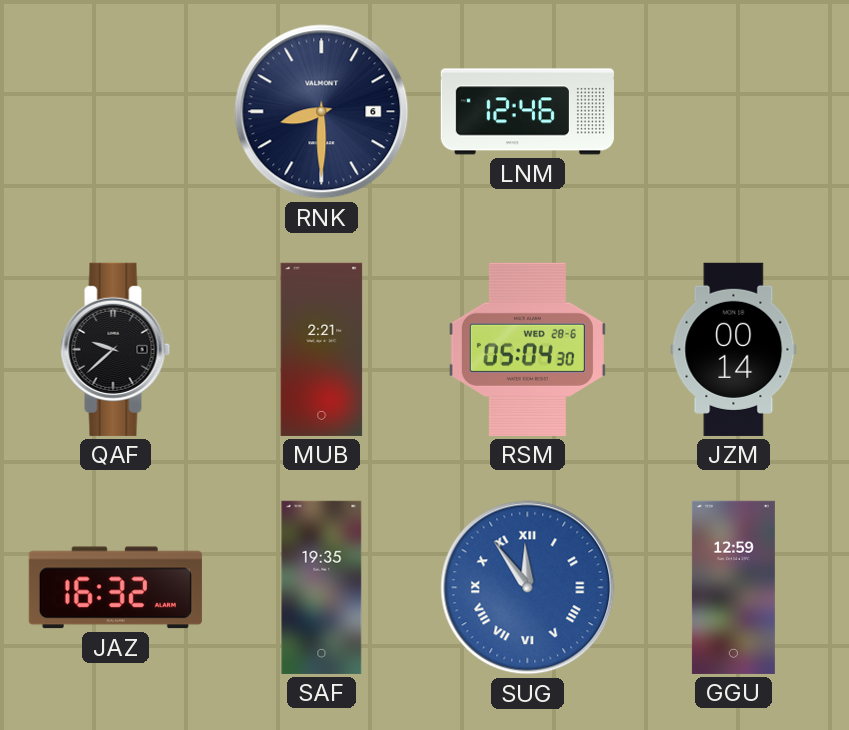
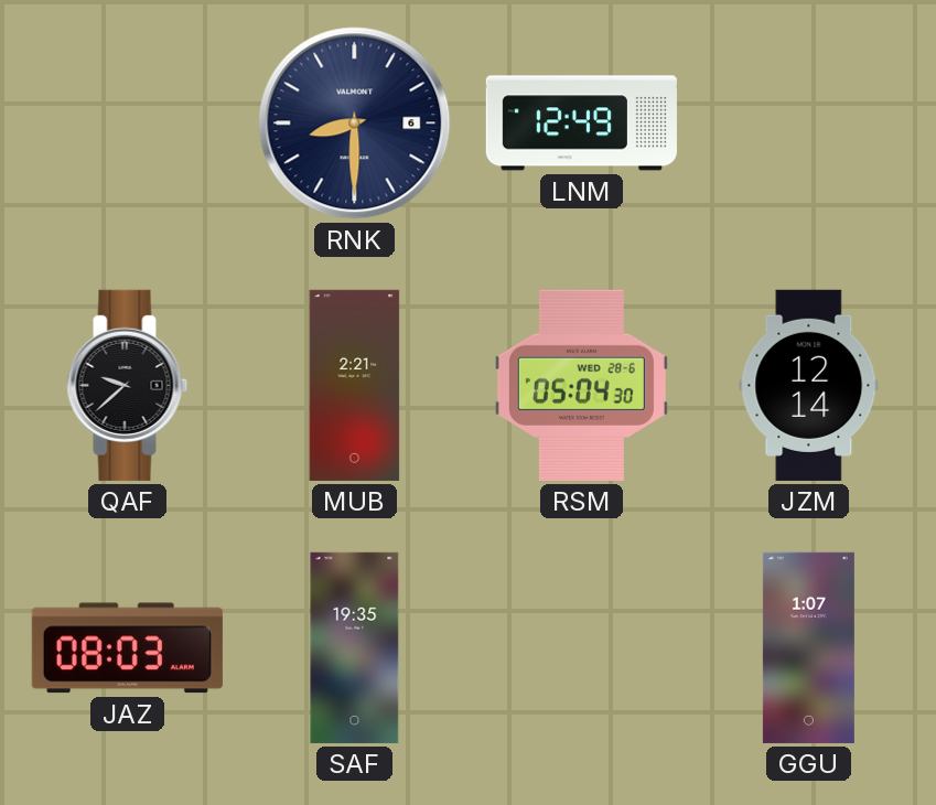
LNM: 12:46 -> 12:49 (581, 124)
JZM: 00:14 -> 12:14 (809, 385)
JAZ: 16:32 -> 08:03 (127, 648)
SUG: 11:54 -> none (528, 588)
GGU: 12:59 -> 1:07 (808, 647)
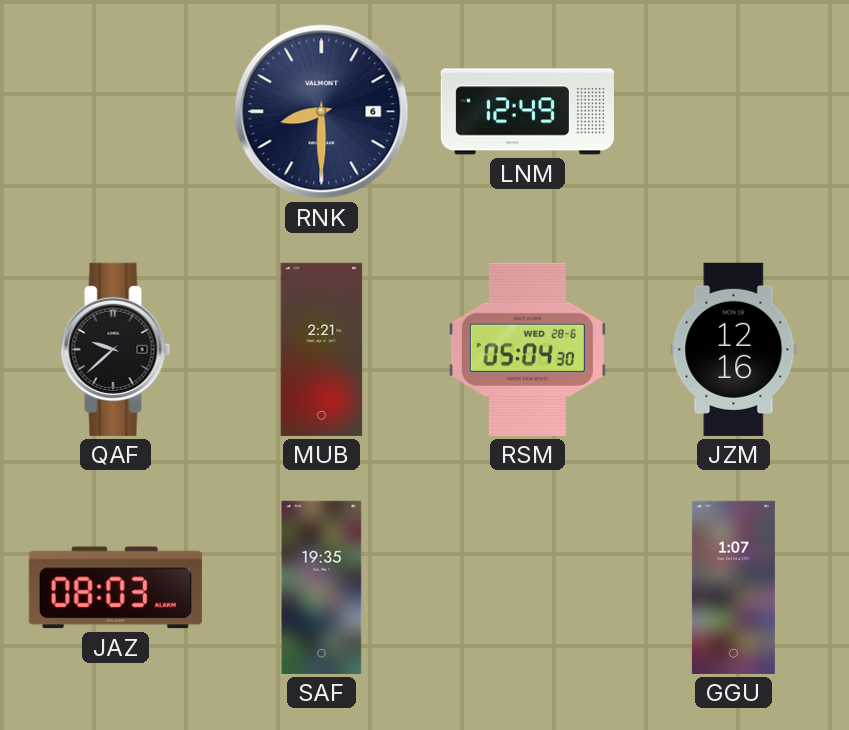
JZM: 12:14 -> 12:16 (734, 349)
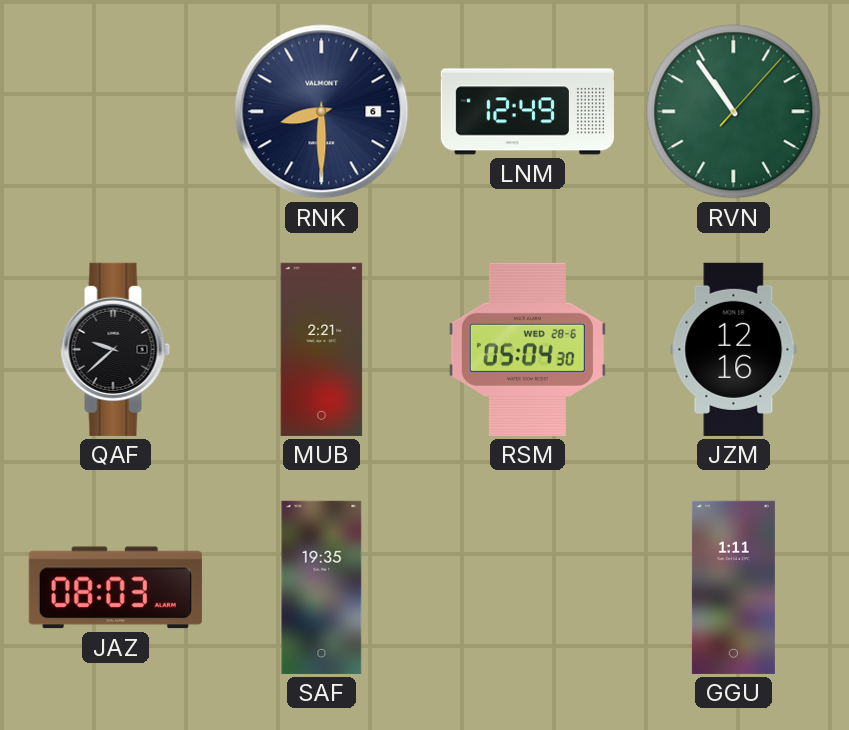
RVN: none -> 10:54 (734, 112)
GGU: 1:07 -> 1:11 (733, 587)
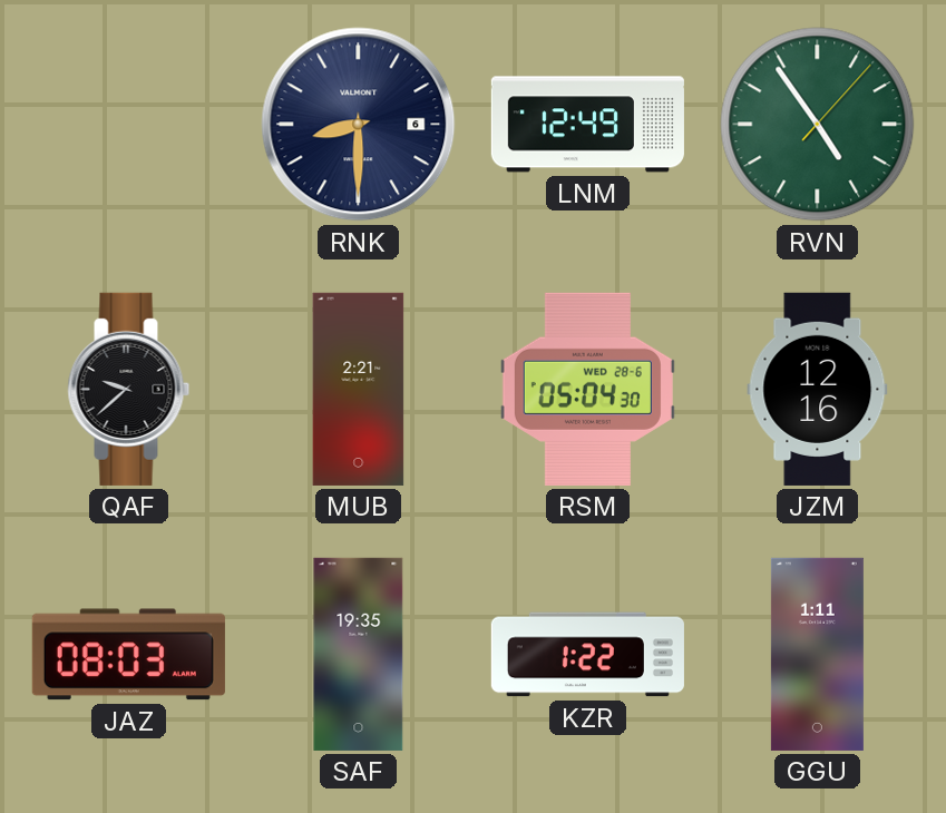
RVN: 10:54 -> 4:54 (818, 125)
KZR: none -> 1:22 (587, 655)
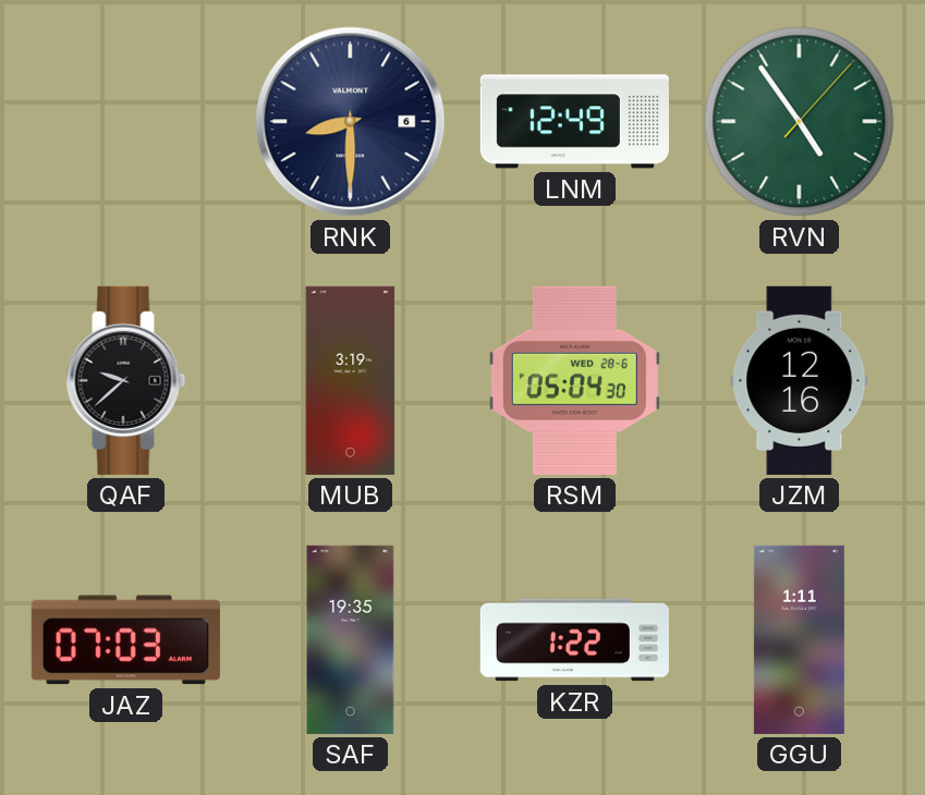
MUB: 2:21 -> 3:19 (351, 380)
JAZ: 08:03 -> 07:03 (125, 640)
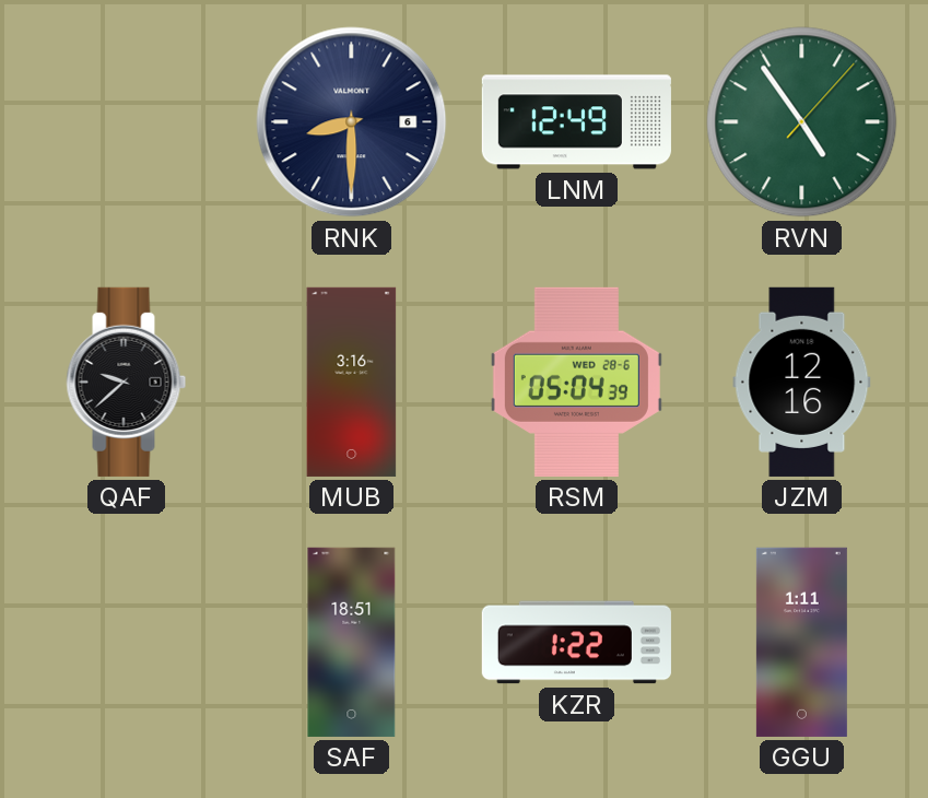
MUB: 3:19 -> 3:16 (352, 382)
RSM: 05:04:30 -> 05:04:39 (576, 382)
JAZ: 07:03 -> none (125, 640)
SAF: 19:35 -> 18:51 (352, 642)
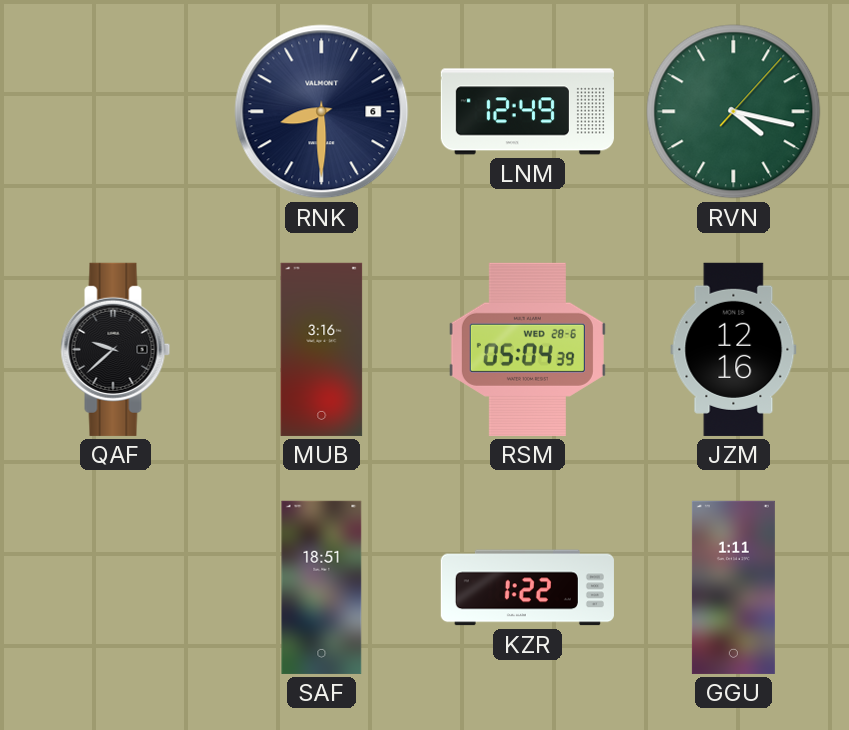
RVN: 4:54 -> 4:17 (734, 112)
